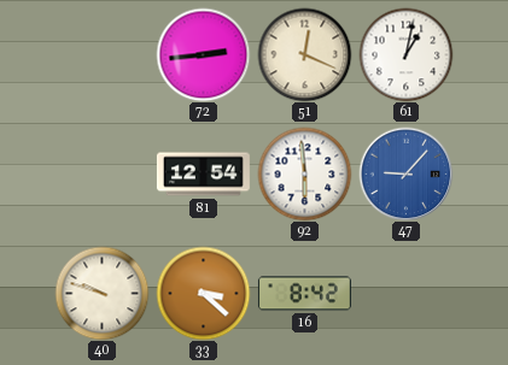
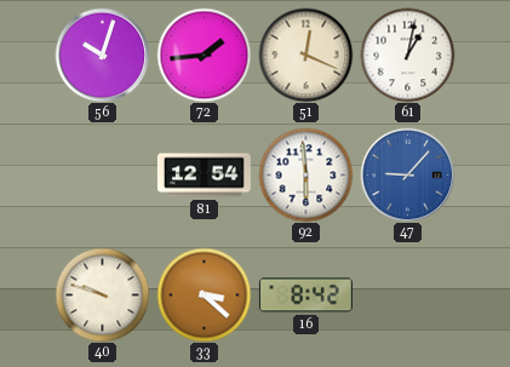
56: none -> 10:03 (102, 55)
72: 2:44 -> 1:44 (204, 55)
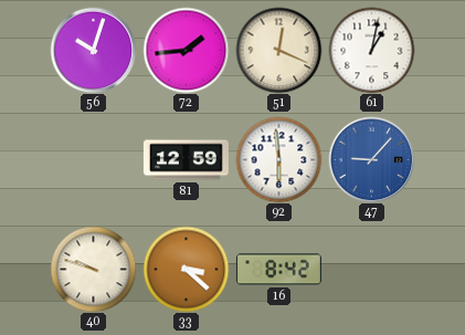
81: 12:54 -> 12:59 (186, 160)
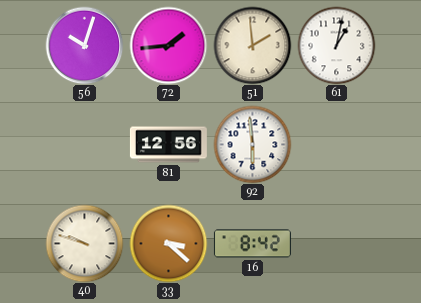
51: 12:19 -> 1:59 (252, 45)
81: 12:59 -> 12:56 (168, 145)
47: 9:07 -> none (371, 159)
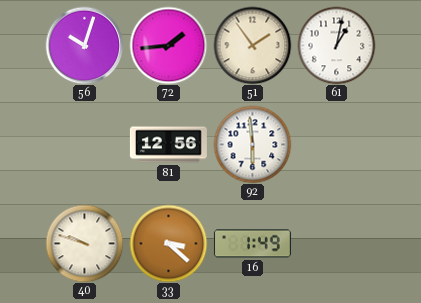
51: 1:59 -> 1:54 (252, 45)
16: 8:42 -> 1:49 (252, 244)
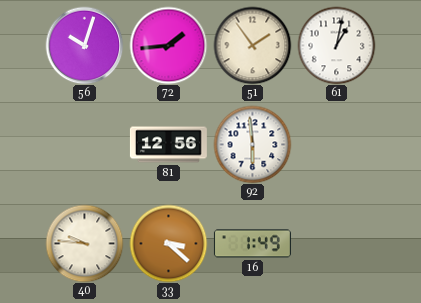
40: 9:48 -> 9:46 (84, 243)
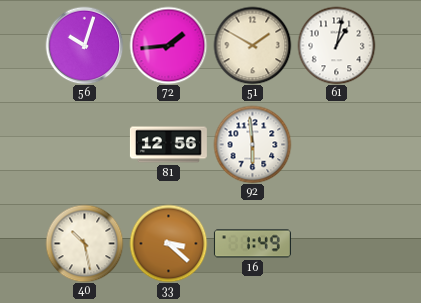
51: 1:54 -> 1:50 (252, 45)
40: 9:46 -> 10:28 (84, 243)
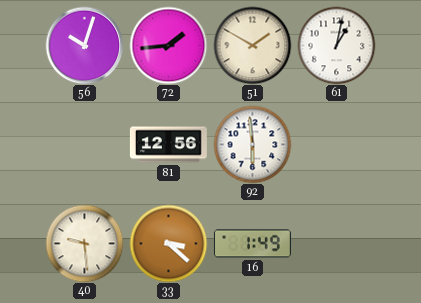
40: 10:28 -> 9:29 (84, 243)
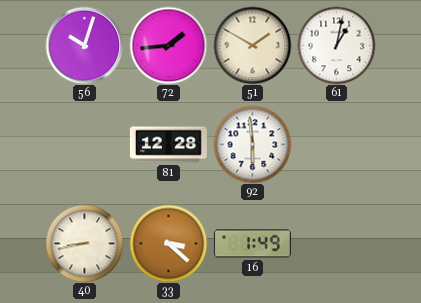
81: 12:56 -> 12:28 (168, 145)
40: 9:29 -> 8:43 (84, 243)
